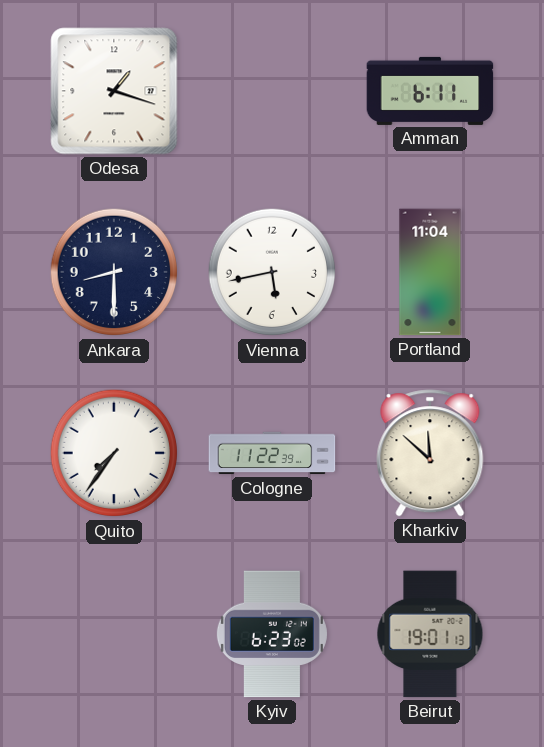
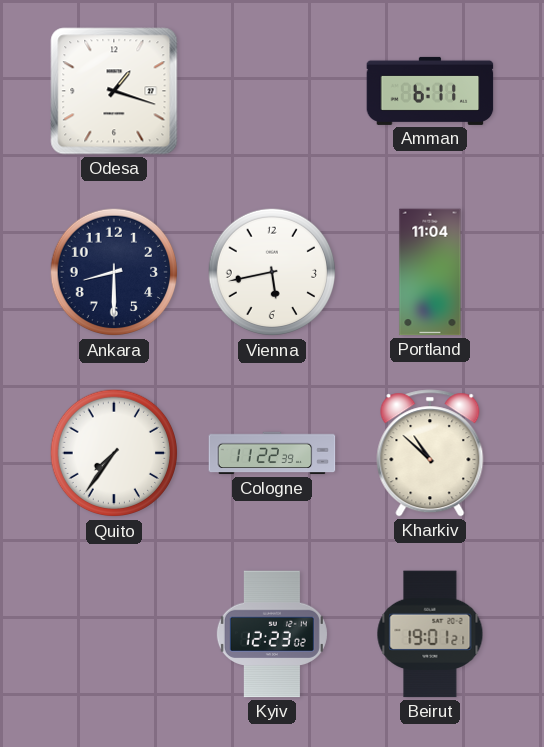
Kharkiv: 11:52 -> 10:52 (430, 453)
Kyiv: 6:23 -> 12:23 (272, 634)
Beirut: 19:01:13 -> 19:01:21 (430, 634)
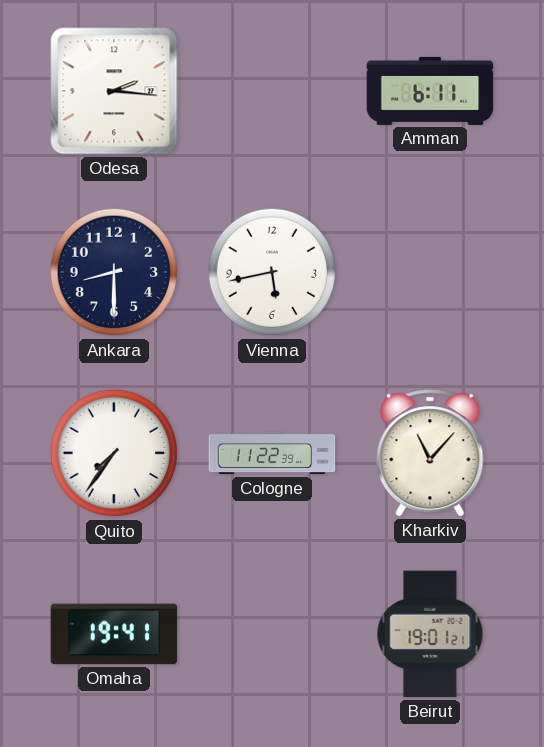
Odesa: 1:18 -> 2:16 (114, 91)
Portland: 11:04 -> none (430, 272)
Kharkiv: 10:52 -> 11:07 (430, 453)
Omaha: none -> 19:41 (114, 634)
Kyiv: 12:23 -> none (272, 634)
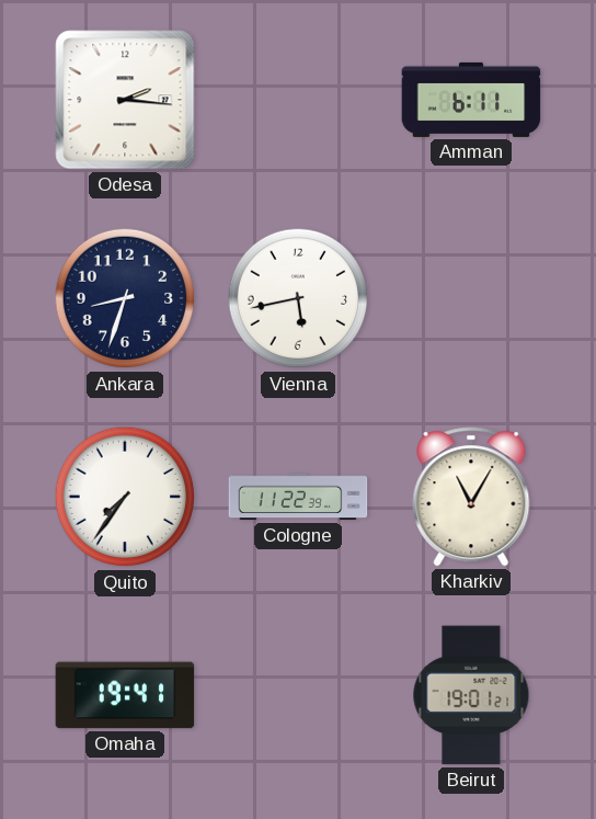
Ankara: 8:30 -> 8:33 (125, 298)
Kharkiv: 11:07 -> 11:05 (471, 497)
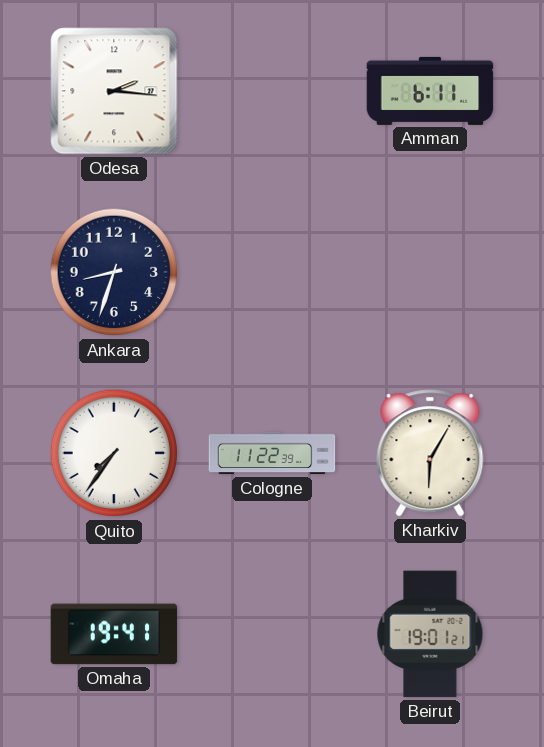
Vienna: 5:43 -> none (298, 298)
Kharkiv: 11:05 -> 6:05 (430, 453)
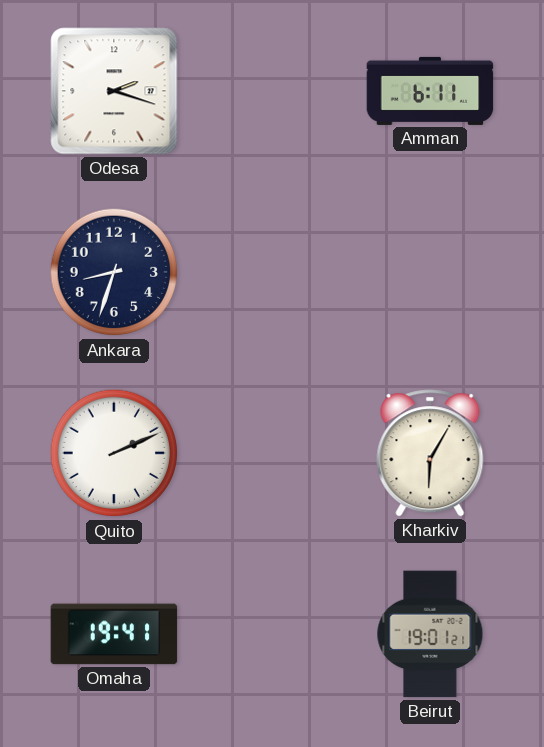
Odesa: 2:16 -> 2:18 (114, 91)
Quito: 7:36 -> 2:11 (114, 453)
Cologne: 11:22 -> none (272, 453)
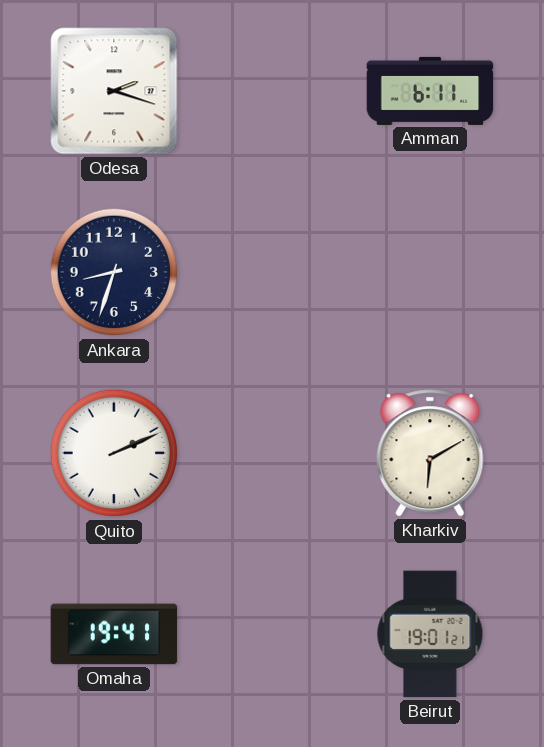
Kharkiv: 6:05 -> 6:10 (430, 453)
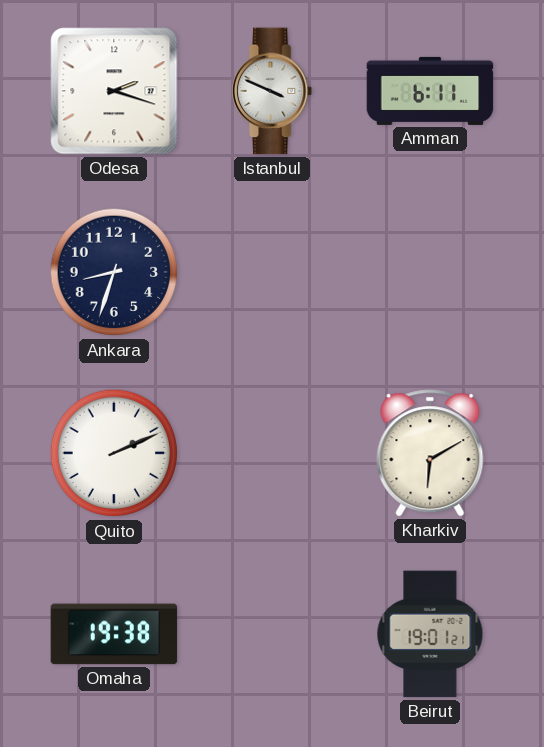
Istanbul: none -> 3:49 (273, 91)
Omaha: 19:41 -> 19:38 (114, 634)
